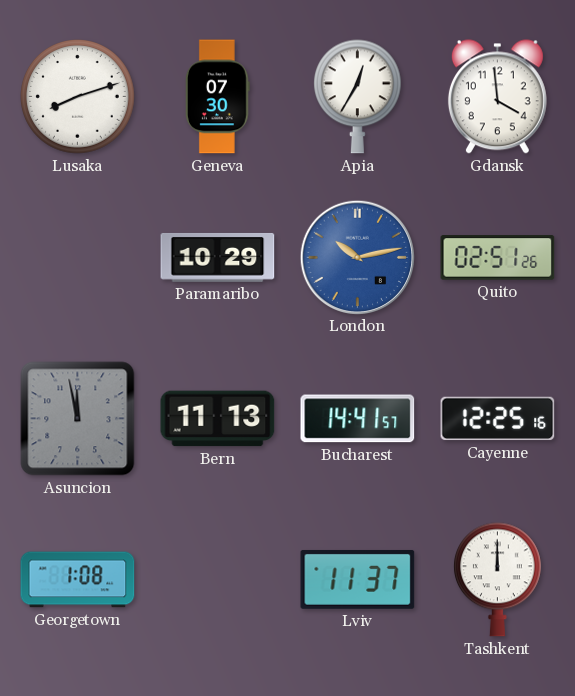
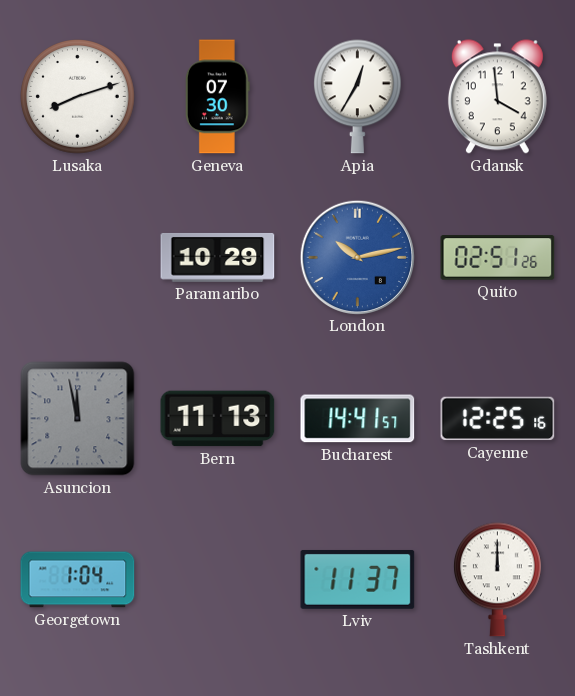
Georgetown: 1:08 -> 1:04 (78, 580)
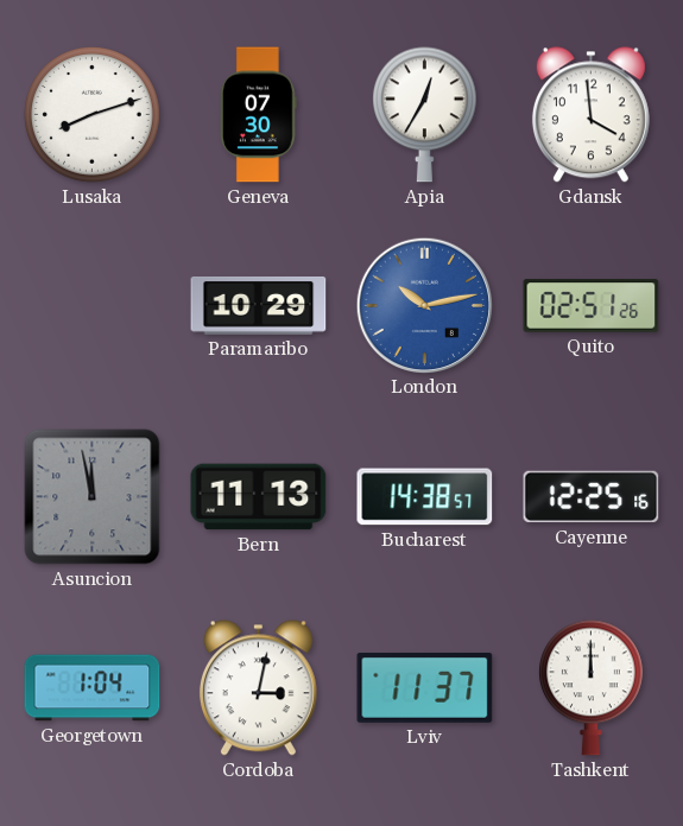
Bucharest: 14:41 -> 14:38 (425, 497)
Cordoba: none -> 3:02 (258, 688)
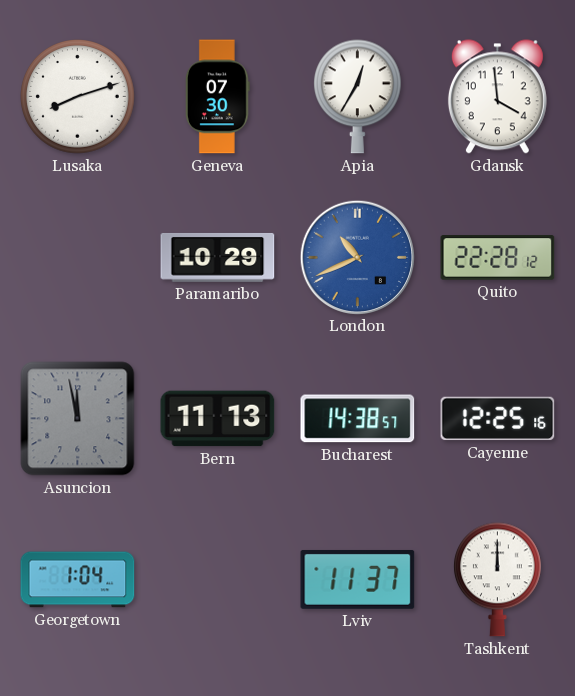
London: 10:13 -> 10:41 (357, 257)
Quito: 02:51 -> 22:28 (498, 258)
Cordoba: 3:02 -> none (258, 688)
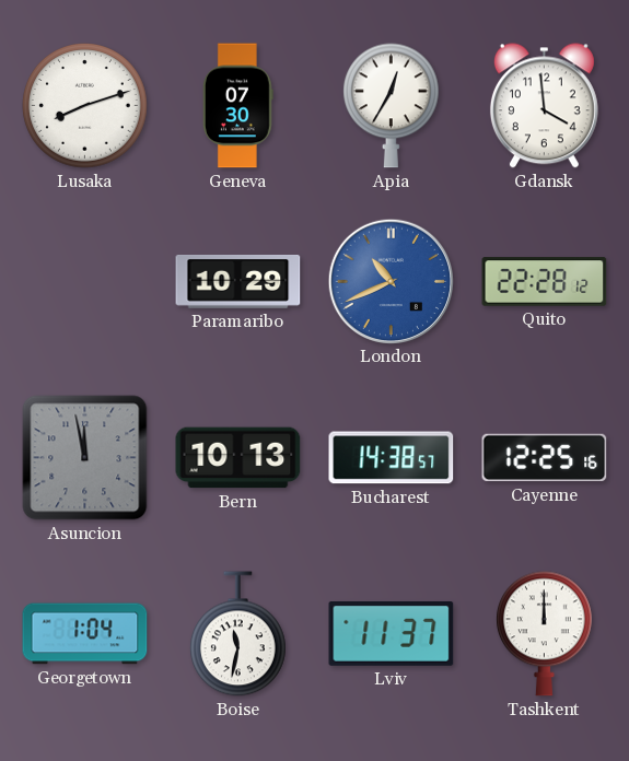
Bern: 11:13 -> 10:13 (238, 458)
Boise: none -> 11:32 (238, 634)
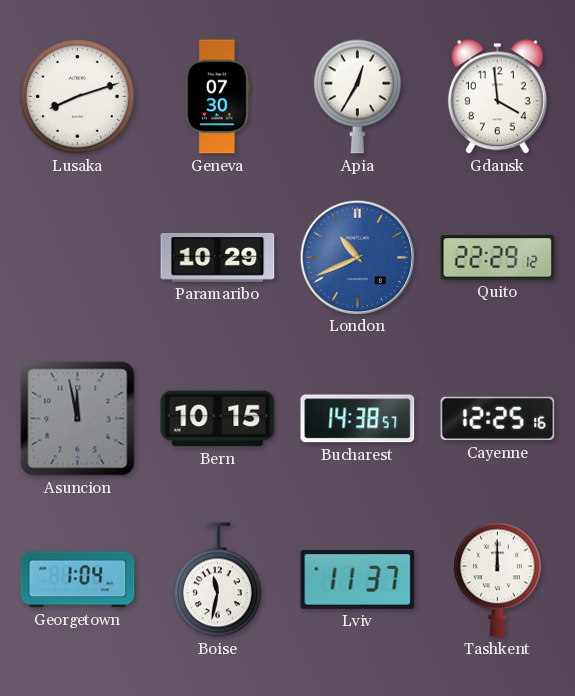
Quito: 22:28 -> 22:29 (498, 258)
Bern: 10:13 -> 10:15 (218, 419)
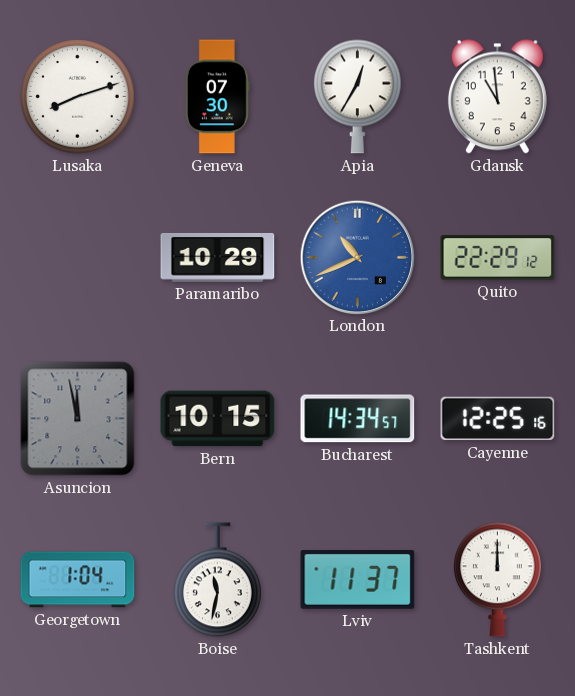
Gdansk: 3:59 -> 10:59 (497, 97)
Bucharest: 14:38 -> 14:34 (358, 419)
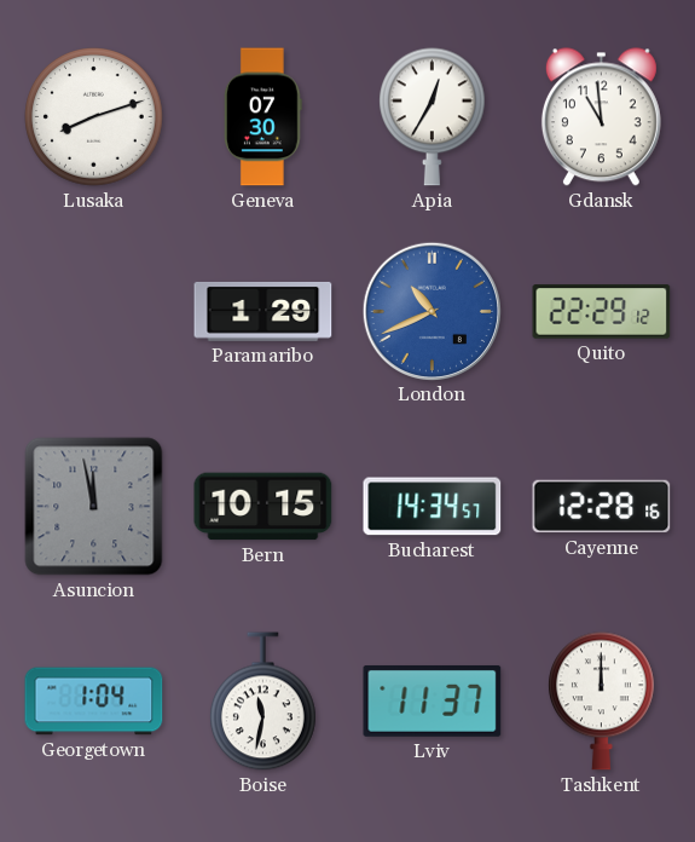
Paramaribo: 10:29 -> 1:29 (263, 311)
Cayenne: 12:25 -> 12:28 (602, 507)
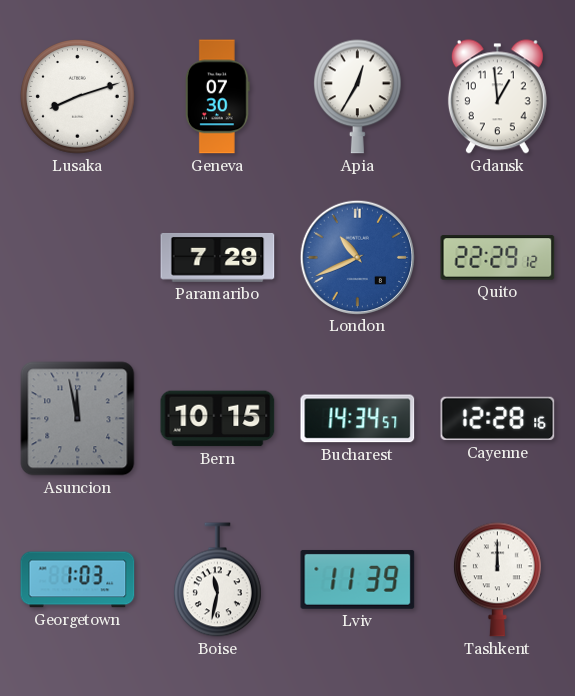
Gdansk: 10:59 -> 12:59 (497, 97)
Paramaribo: 1:29 -> 7:29 (218, 257)
Georgetown: 1:04 -> 1:03 (78, 580)
Lviv: 11:37 -> 11:39 (358, 579)
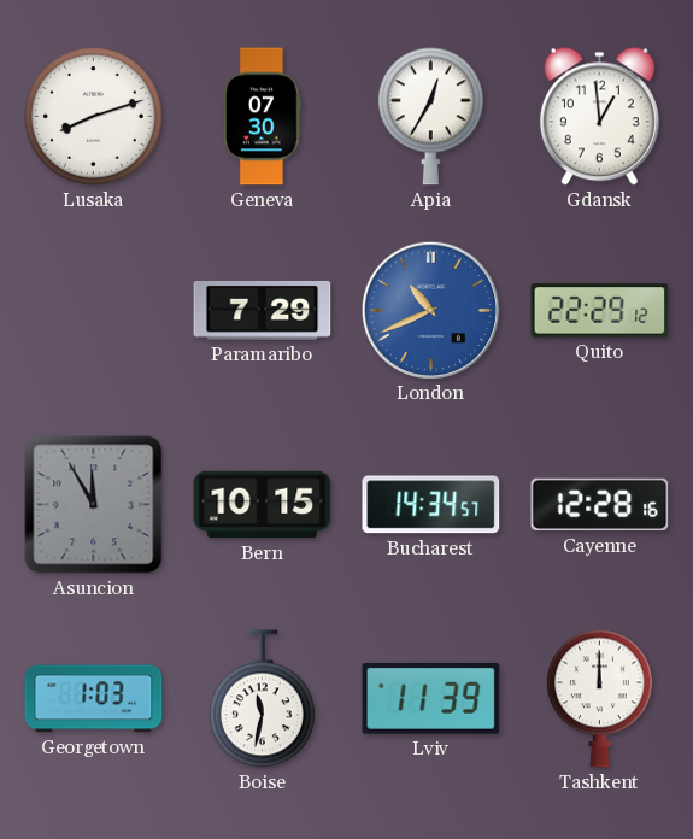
Asuncion: 11:58 -> 11:55 (94, 505)
